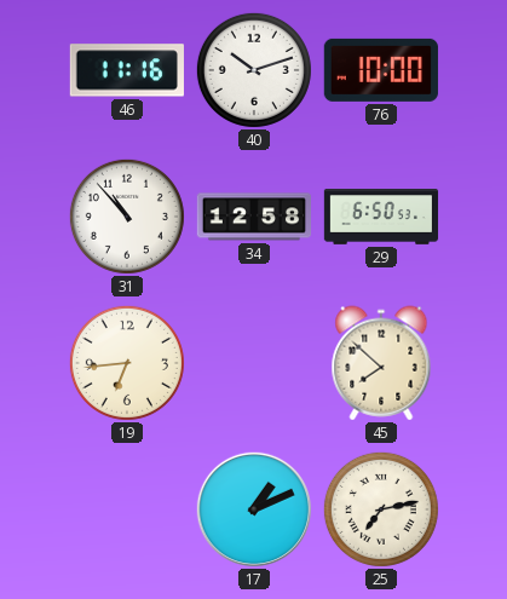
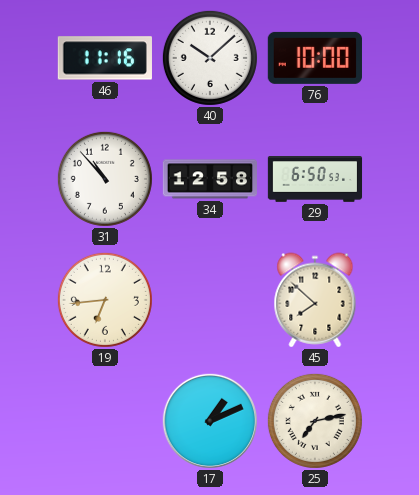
40: 10:12 -> 10:08 (210, 58)
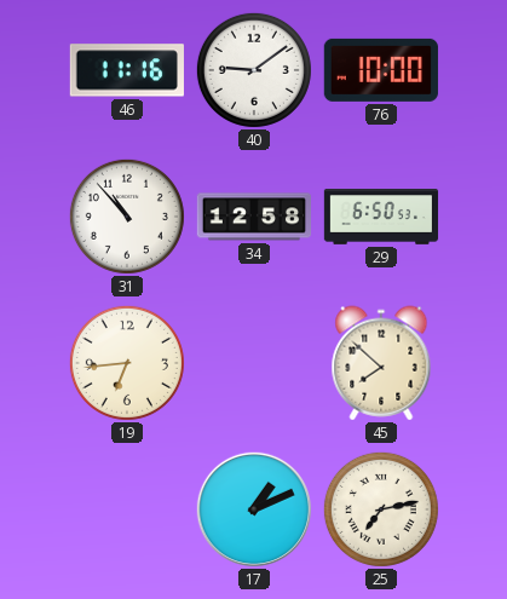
40: 10:08 -> 9:09 (254, 70)
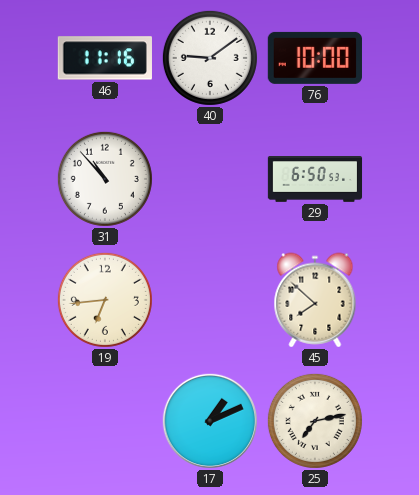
34: 12:58 -> none (253, 217)
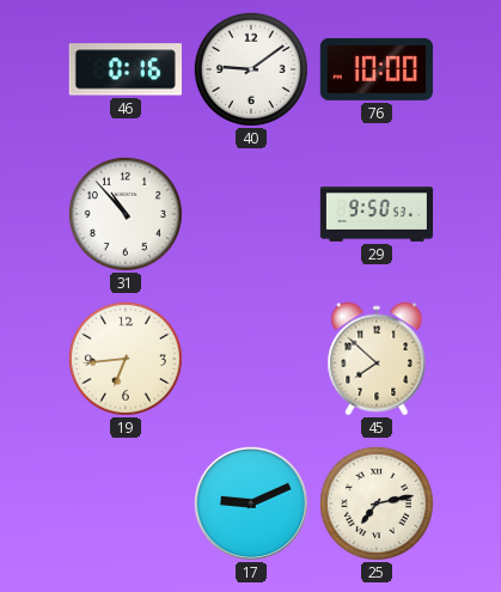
46: 11:16 -> 0:16 (126, 69)
29: 6:50 -> 9:50 (377, 214)
17: 1:11 -> 9:11 (251, 503)
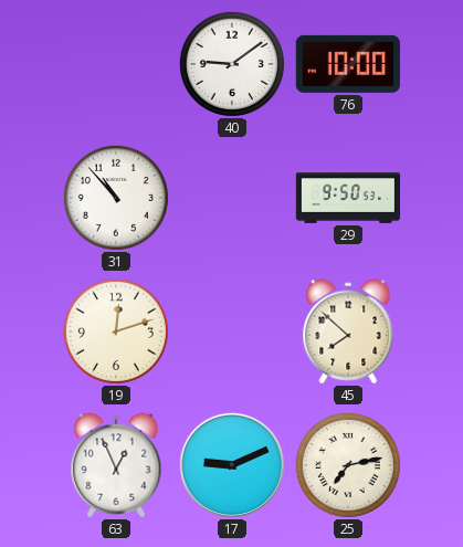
46: 0:16 -> none (126, 69)
19: 6:44 -> 12:12 (116, 332)
63: none -> 12:56 (116, 465)
